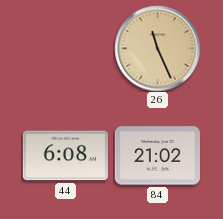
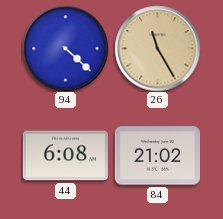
94: none -> 4:22 (65, 48)
26: 11:26 -> 11:25 (157, 48)
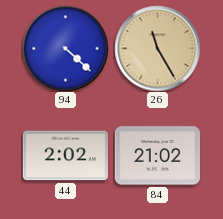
44: 6:08 -> 2:02 (65, 156)
